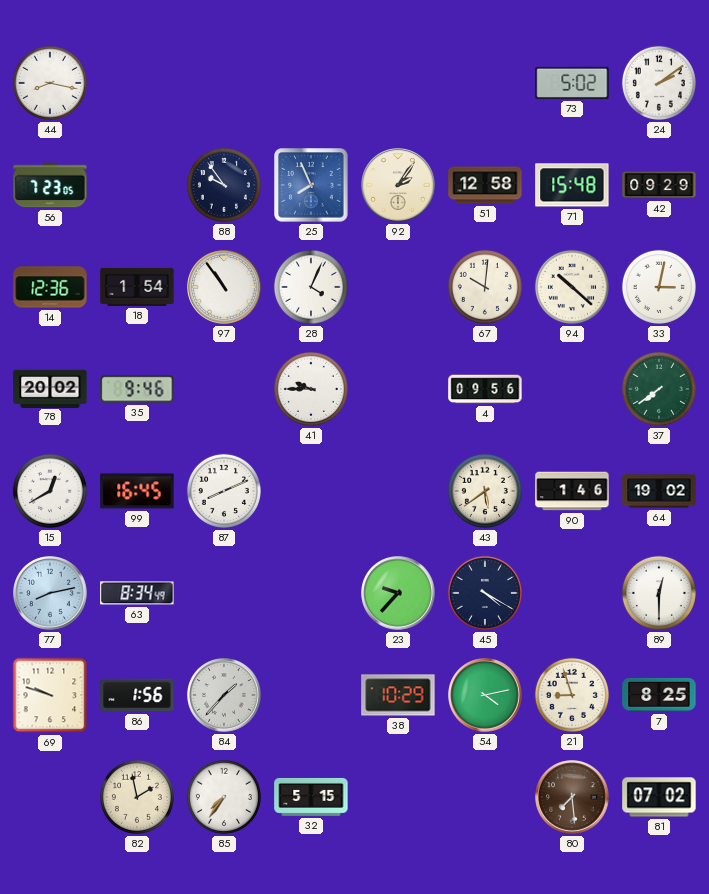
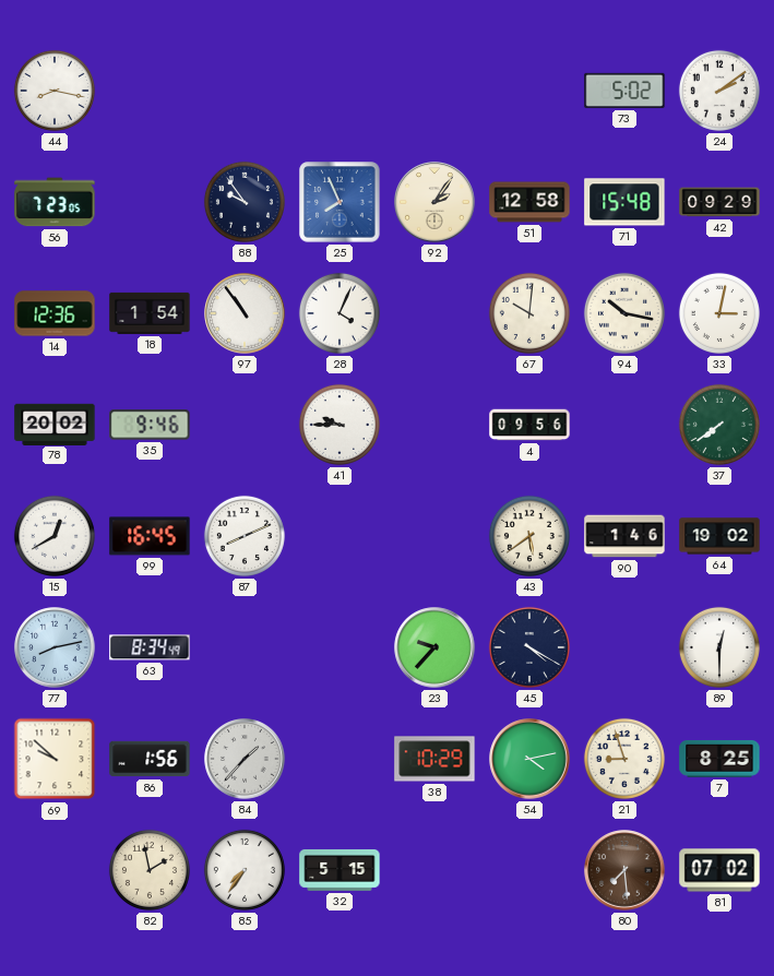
94: 10:22 -> 10:17 (624, 313)
69: 9:48 -> 9:52 (55, 759)
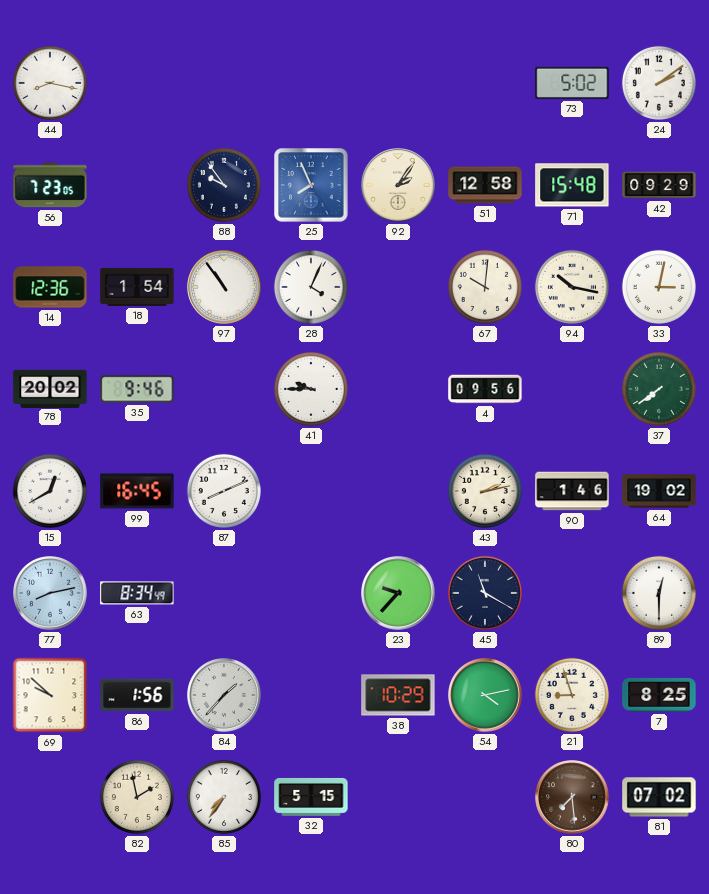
43: 5:39 -> 2:13 (485, 491)
45: 4:20 -> 11:20 (485, 593)
